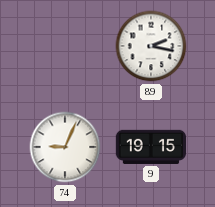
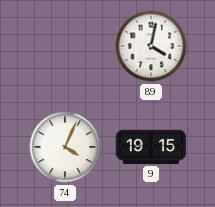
89: 2:17 -> 4:02 (151, 46)
74: 9:04 -> 4:04 (65, 147)
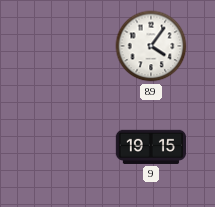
89: 4:02 -> 4:06 (151, 46)
74: 4:04 -> none (65, 147)
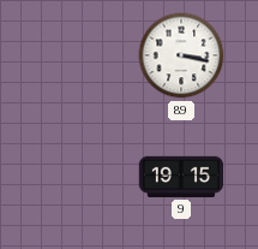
89: 4:06 -> 3:17 (181, 55)
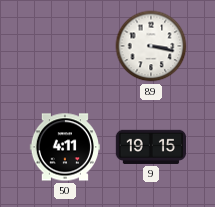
50: none -> 4:11 (64, 147)
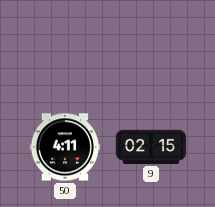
89: 3:17 -> none (151, 46)
9: 19:15 -> 02:15 (150, 147)
